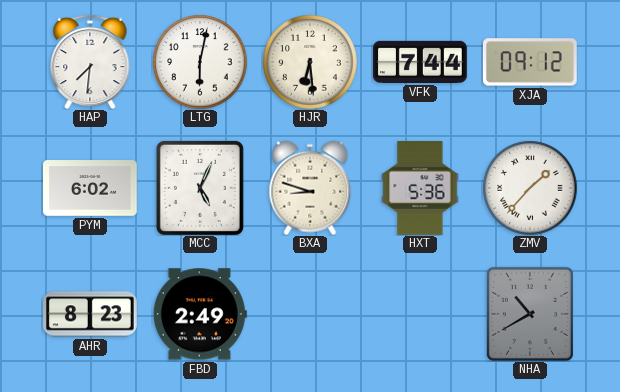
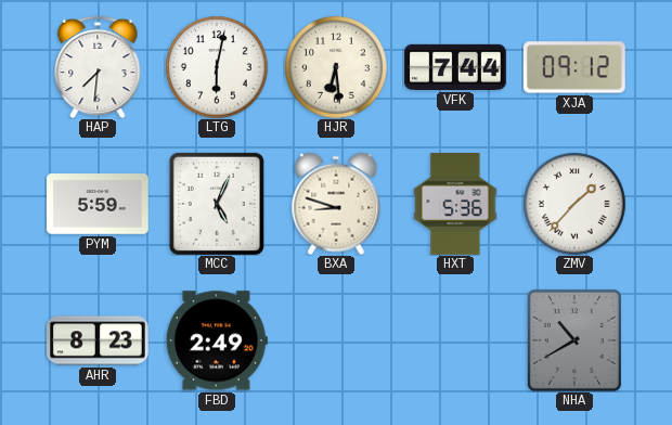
PYM: 6:02 -> 5:59 (99, 204)
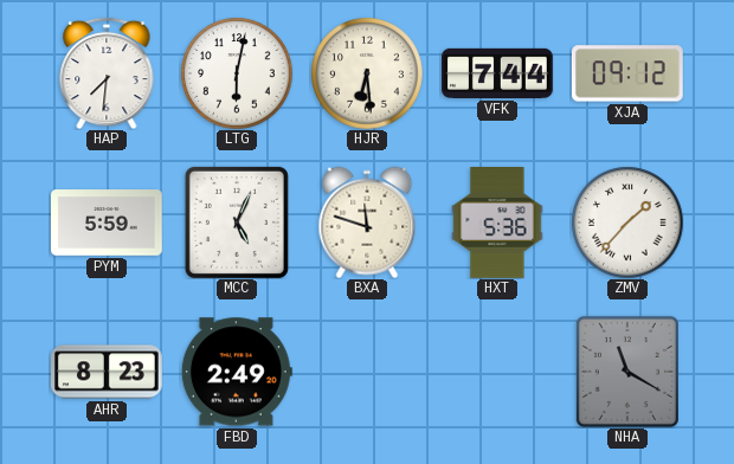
BXA: 8:48 -> 11:48 (367, 223)
NHA: 10:40 -> 11:20 (627, 372)
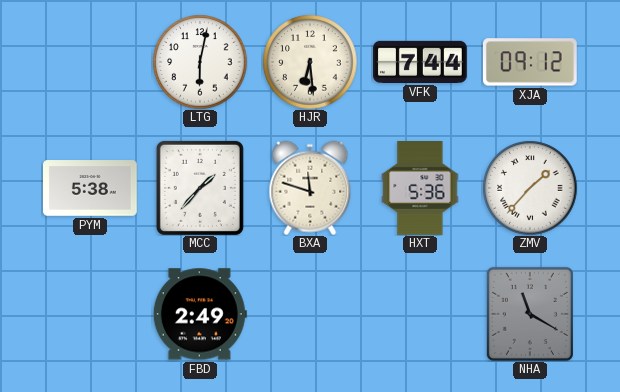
HAP: 7:31 -> none (107, 73)
PYM: 5:59 -> 5:38 (91, 188)
MCC: 5:04 -> 1:37 (200, 188)
AHR: 8:23 -> none (108, 372)
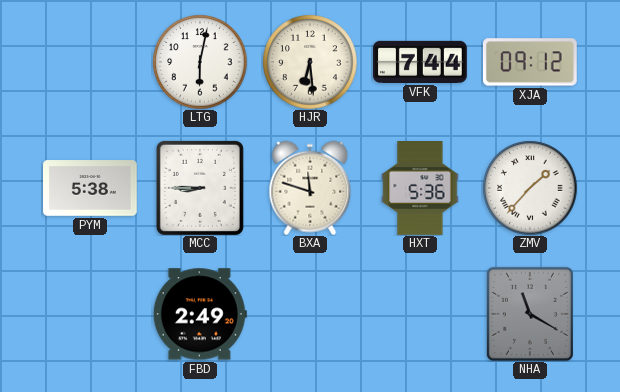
MCC: 1:37 -> 8:45 (200, 188)
